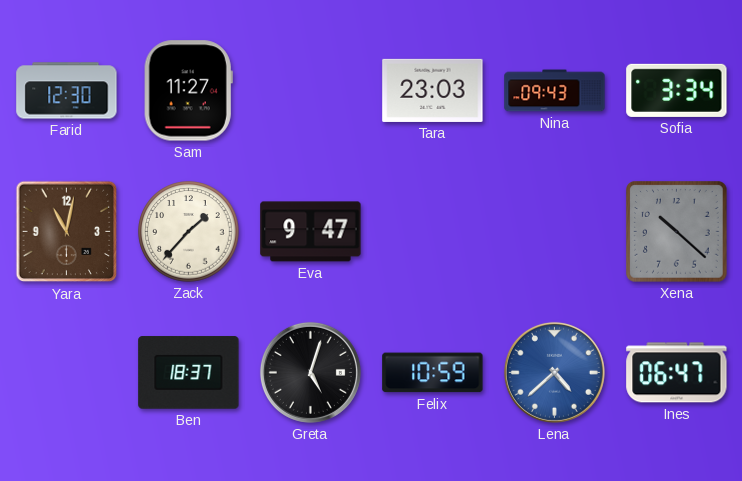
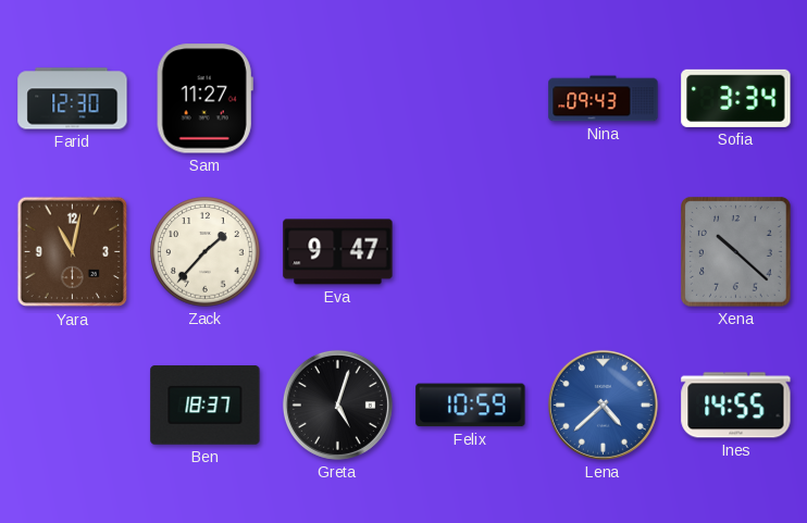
Tara: 23:03 -> none (433, 90)
Ines: 06:47 -> 14:55 (736, 406)
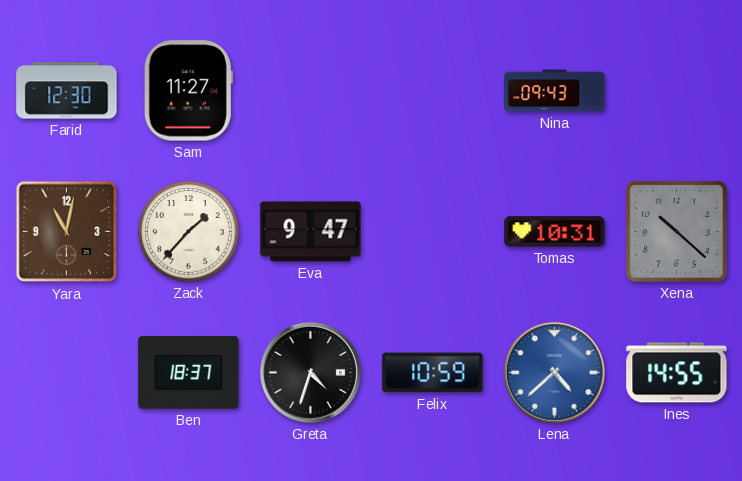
Sofia: 3:34 -> none (736, 98)
Tomas: none -> 10:31 (555, 232)
Greta: 5:03 -> 4:33 (310, 372)
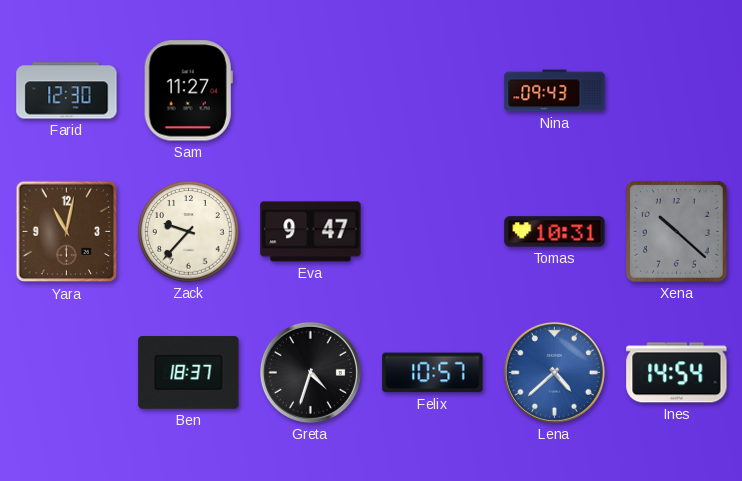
Zack: 1:37 -> 9:37 (189, 232)
Felix: 10:59 -> 10:57 (433, 373)
Ines: 14:55 -> 14:54 (677, 373)
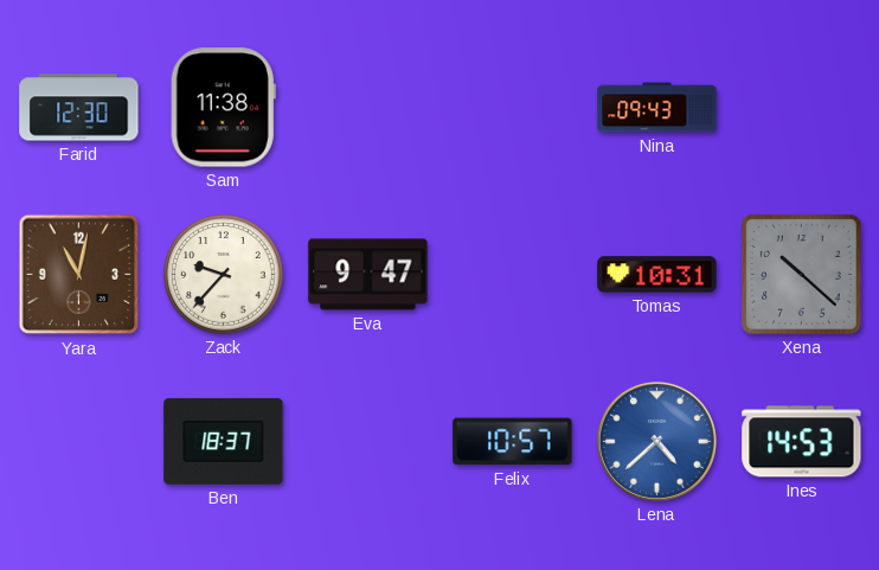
Sam: 11:27 -> 11:38 (223, 108)
Greta: 4:33 -> none (310, 372)
Ines: 14:54 -> 14:53 (802, 442)
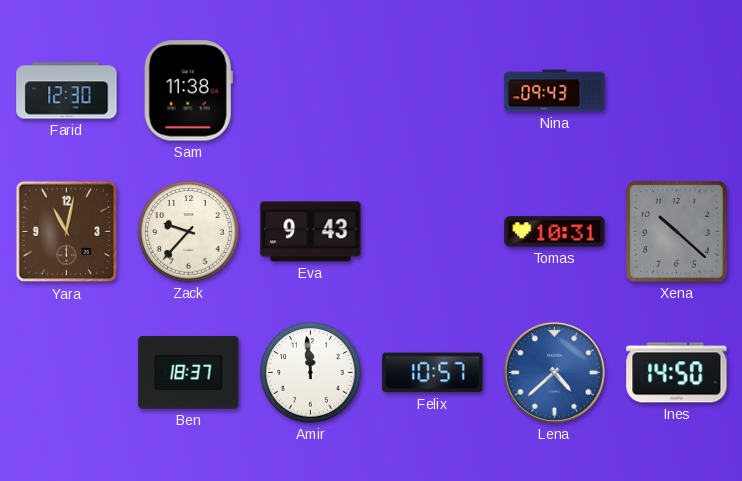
Eva: 9:47 -> 9:43 (311, 232)
Amir: none -> 11:59 (311, 373)
Ines: 14:53 -> 14:50 (677, 373)
